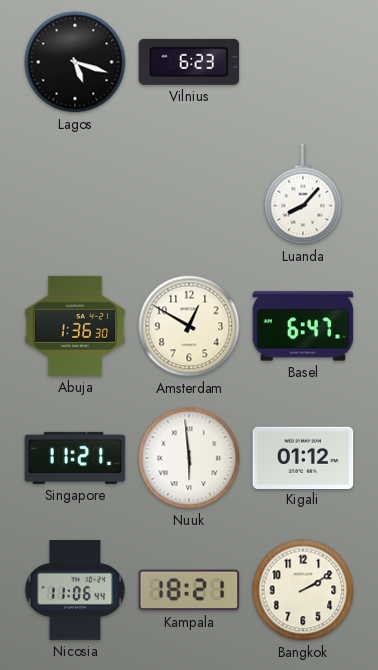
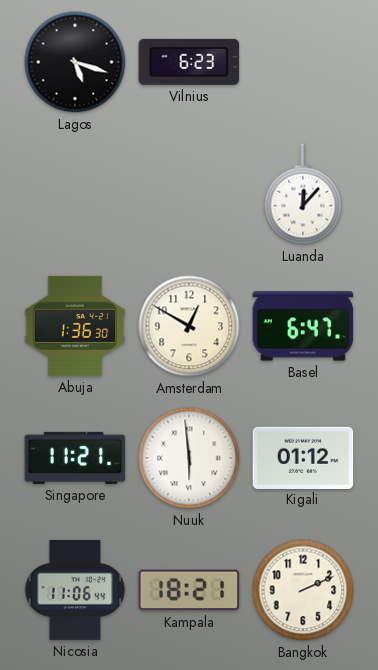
Luanda: 8:07 -> 12:07 (303, 194)
Bangkok: 2:10 -> 2:11 (303, 590)
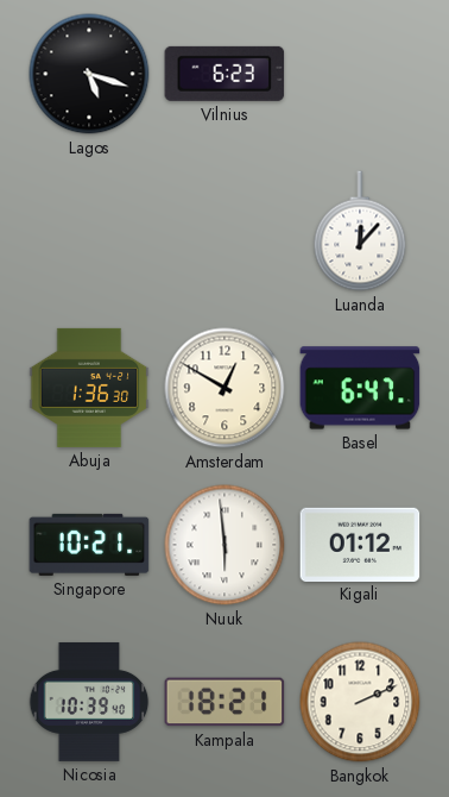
Singapore: 11:21 -> 10:21 (89, 545)
Nicosia: 11:06 -> 10:39 (89, 702)
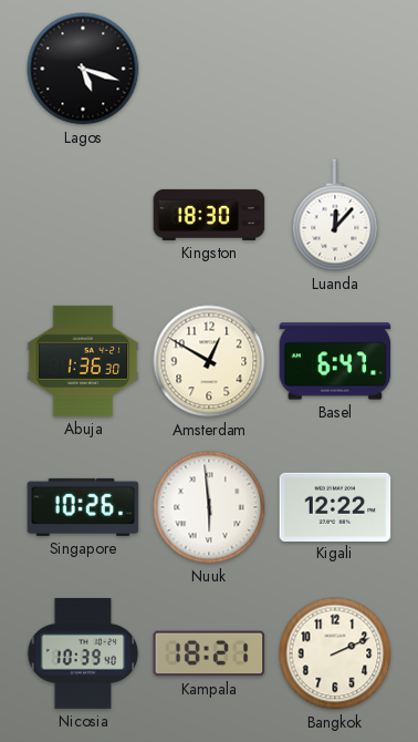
Vilnius: 6:23 -> none (224, 74)
Kingston: none -> 18:30 (209, 215)
Singapore: 10:21 -> 10:26 (83, 507)
Kigali: 01:12 -> 12:22 (335, 506)
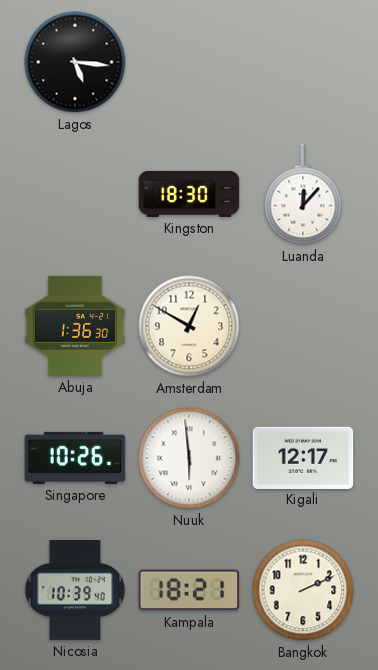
Lagos: 5:18 -> 5:16 (75, 62)
Basel: 6:47 -> none (335, 361)
Kigali: 12:22 -> 12:17 (303, 457)
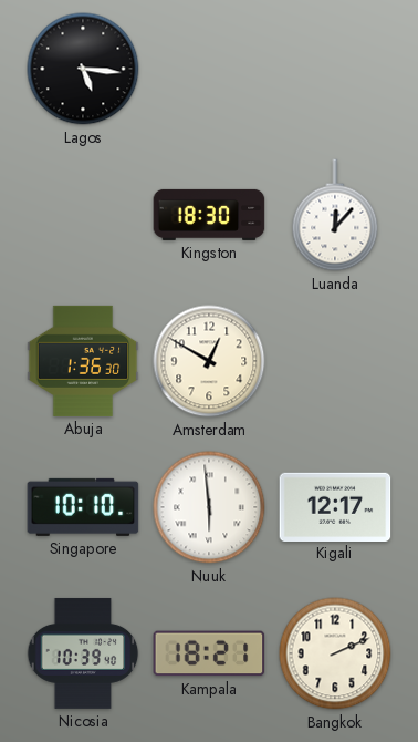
Singapore: 10:26 -> 10:10 (83, 507)
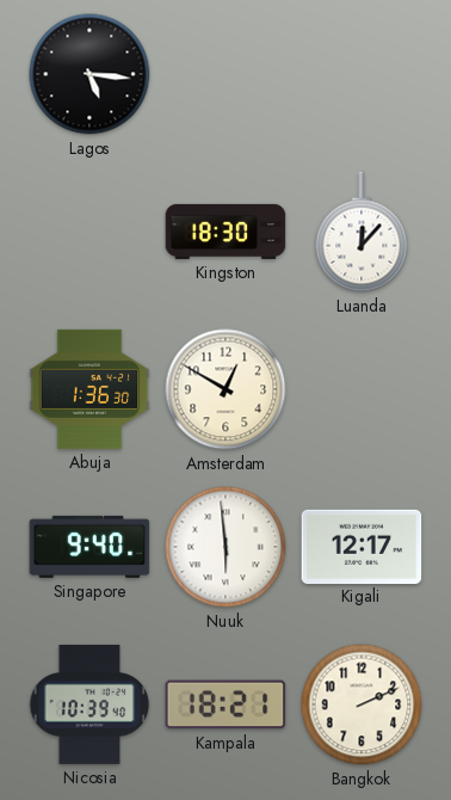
Singapore: 10:10 -> 9:40 (89, 547)
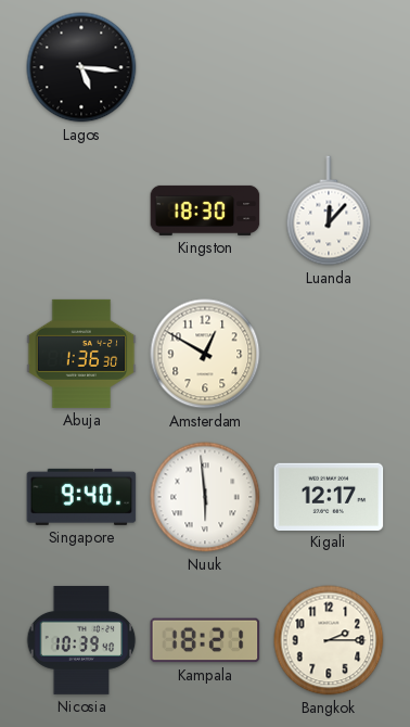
Bangkok: 2:11 -> 2:15 (329, 640)
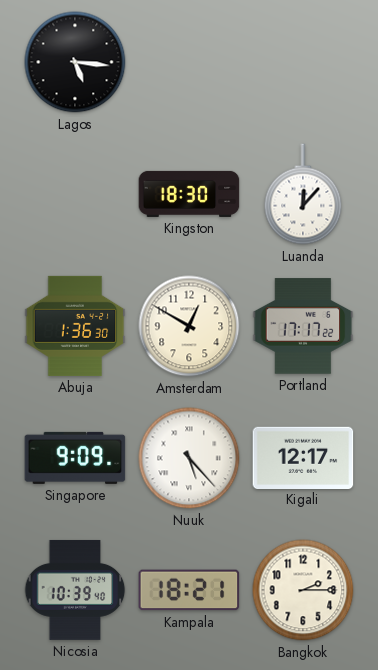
Portland: none -> 17:17 (303, 326)
Singapore: 9:40 -> 9:09 (75, 458)
Nuuk: 5:59 -> 5:23 (189, 458)
